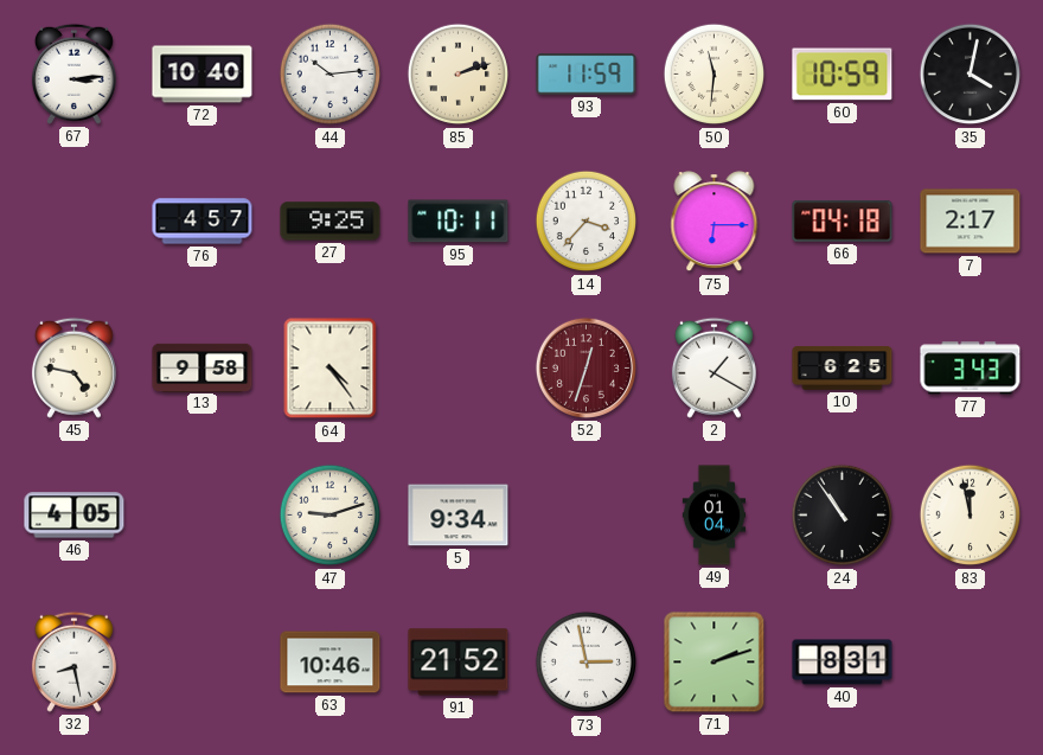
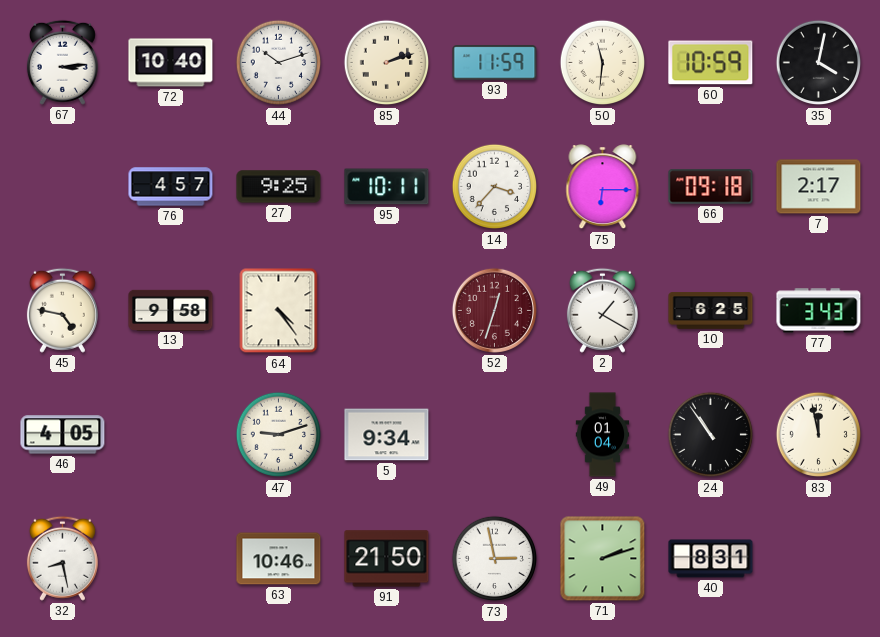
44: 10:14 -> 10:12 (279, 63)
66: 04:18 -> 09:18 (711, 187)
91: 21:52 -> 21:50 (387, 559)
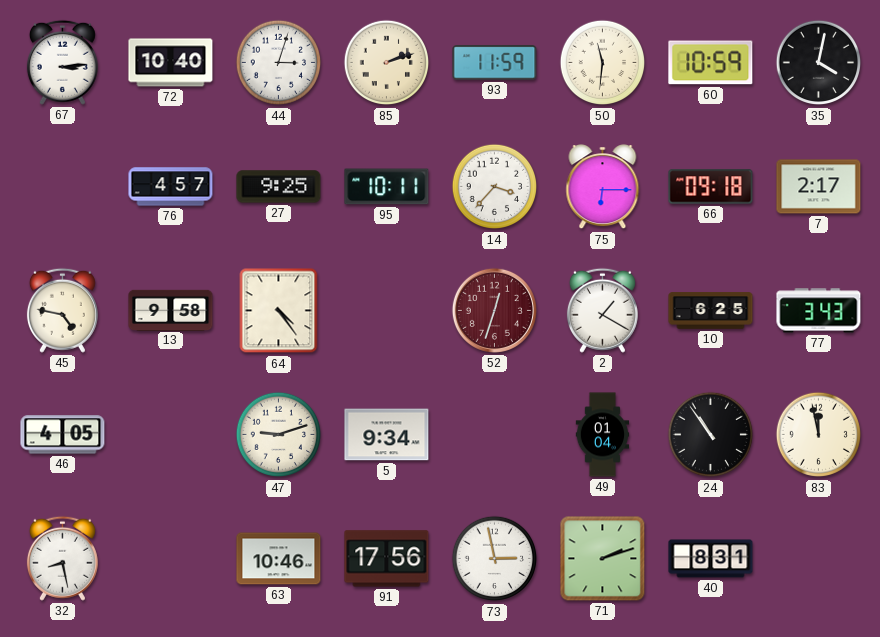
44: 10:12 -> 3:03 (279, 63)
91: 21:50 -> 17:56 (387, 559)
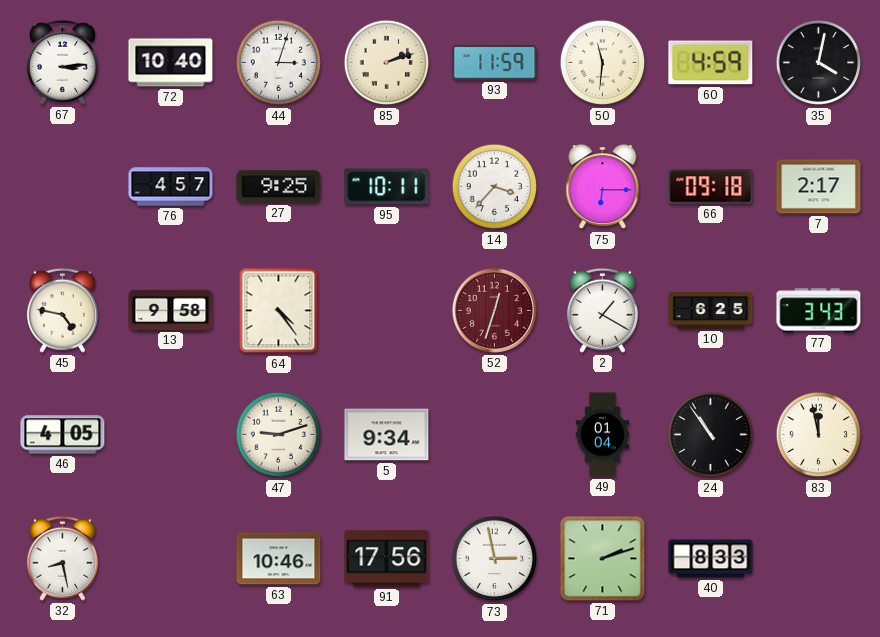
60: 10:59 -> 4:59 (711, 63)
40: 8:31 -> 8:33 (711, 559)
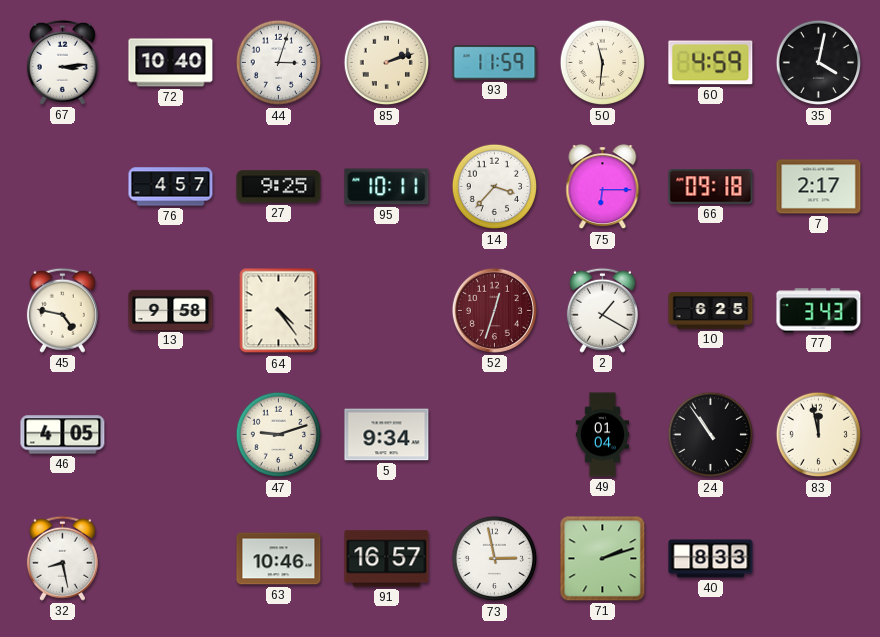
91: 17:56 -> 16:57 (387, 559)
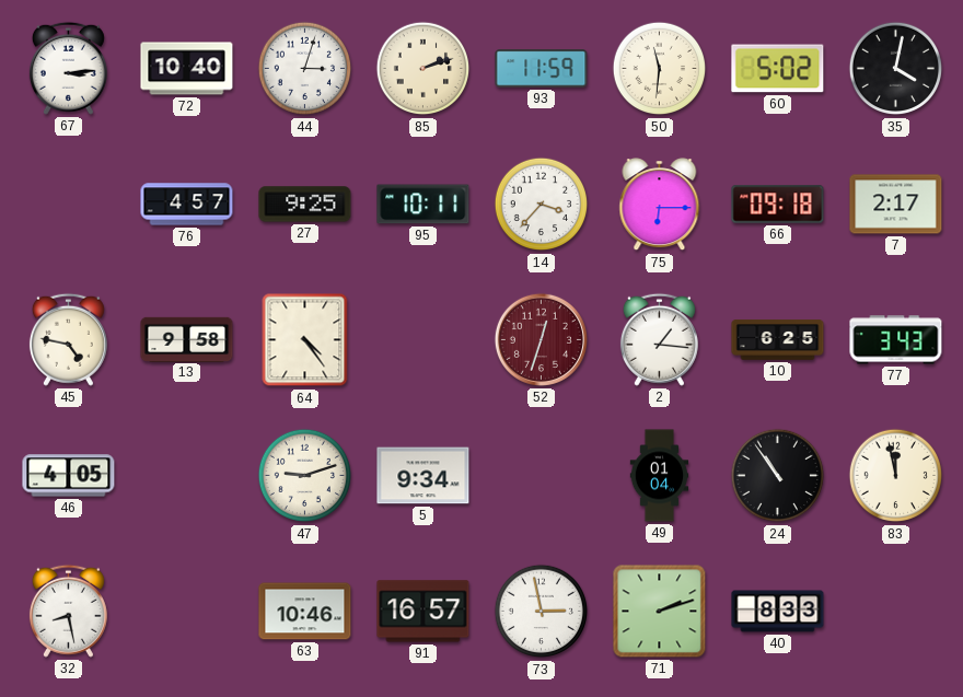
60: 4:59 -> 5:02 (778, 69)
2: 1:20 -> 1:16 (659, 339)
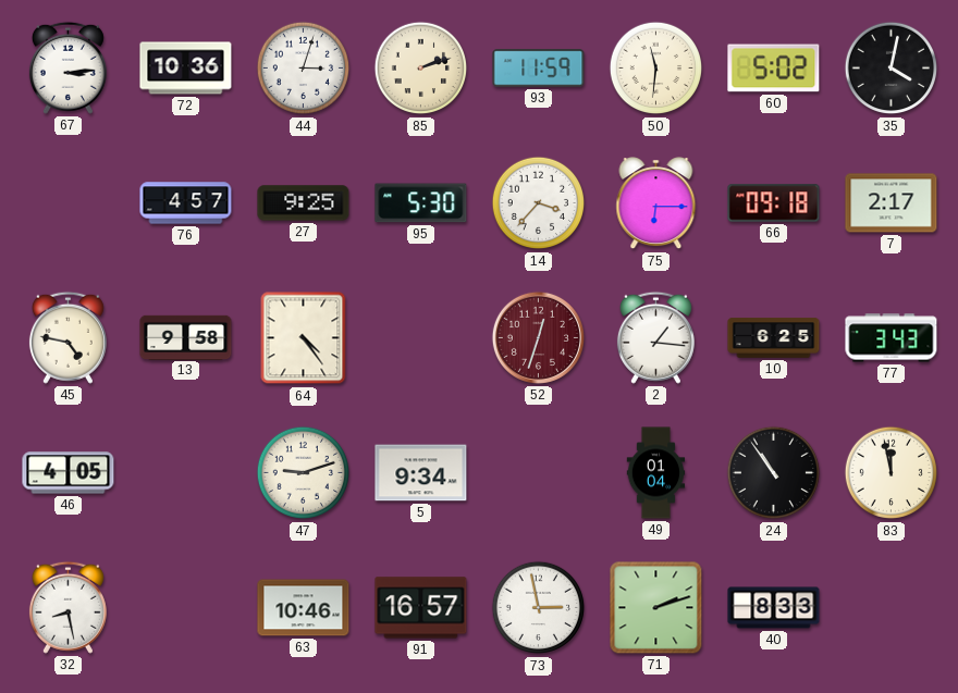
72: 10:40 -> 10:36 (186, 69)
95: 10:11 -> 5:30 (421, 203)
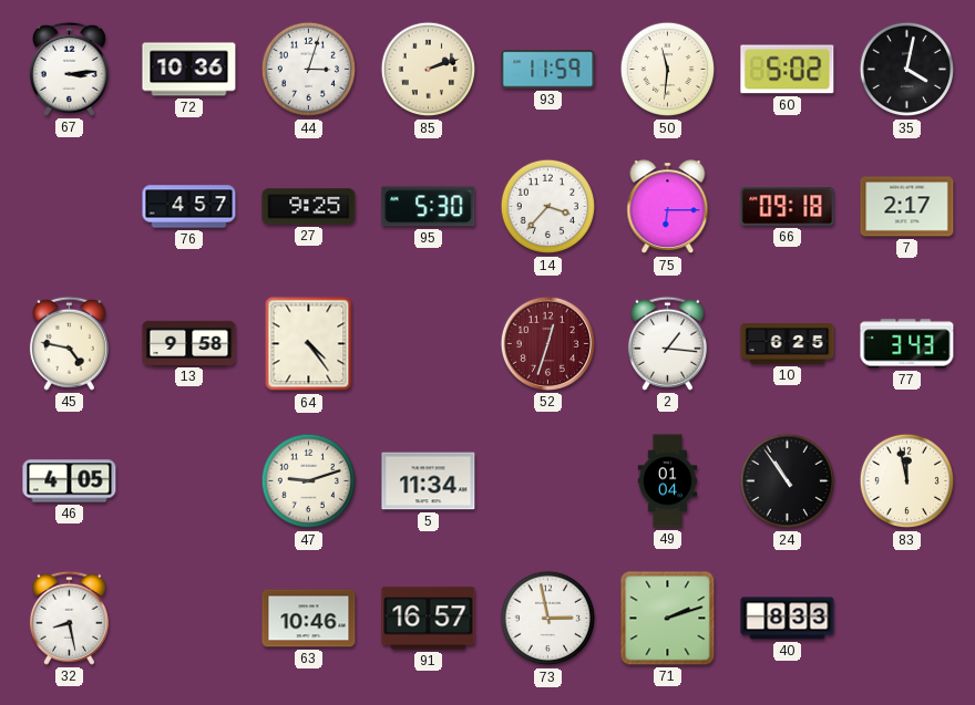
5: 9:34 -> 11:34 (429, 481)
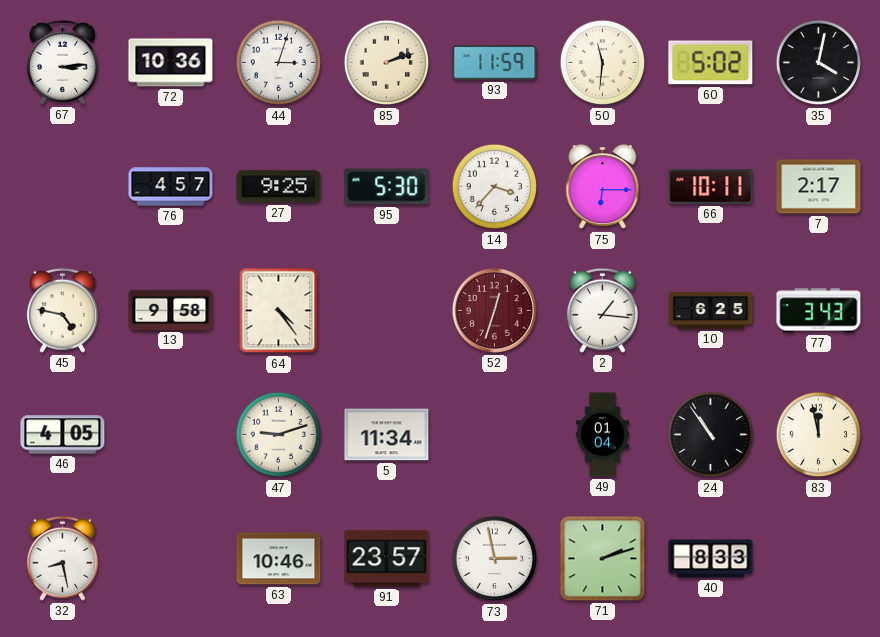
66: 09:18 -> 10:11 (711, 187)
91: 16:57 -> 23:57 (387, 559)
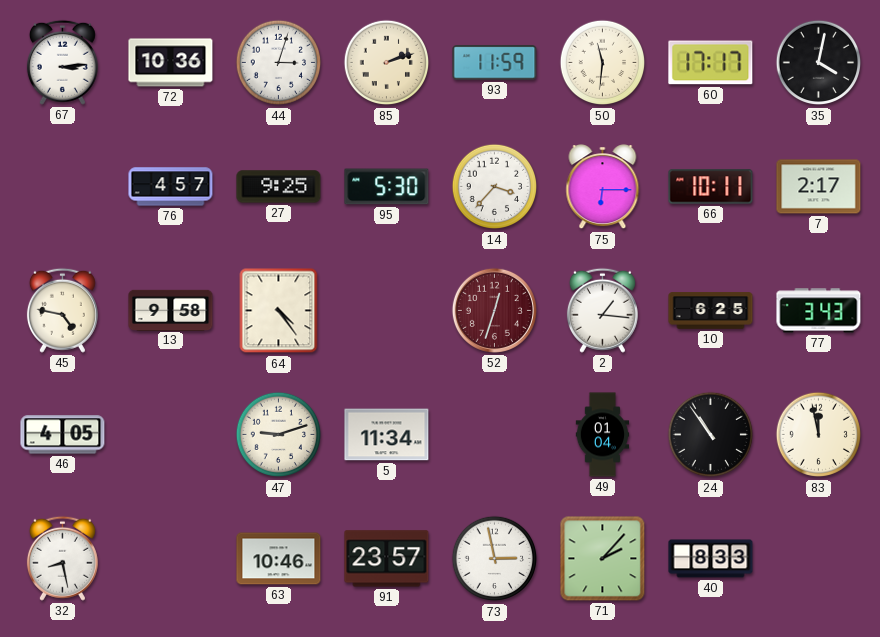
60: 5:02 -> 17:17 (711, 63)
71: 2:12 -> 2:07 (603, 559)
